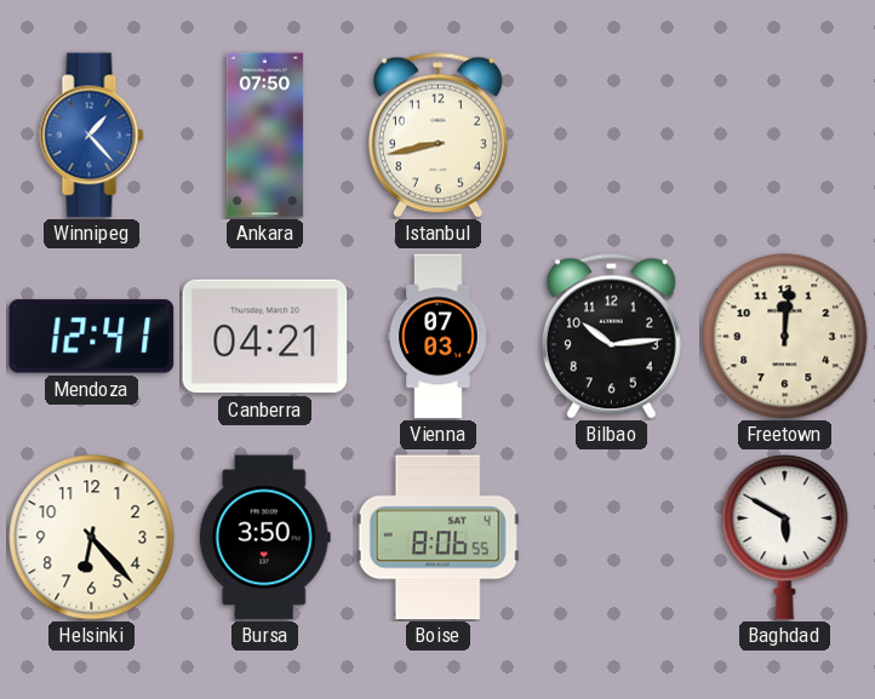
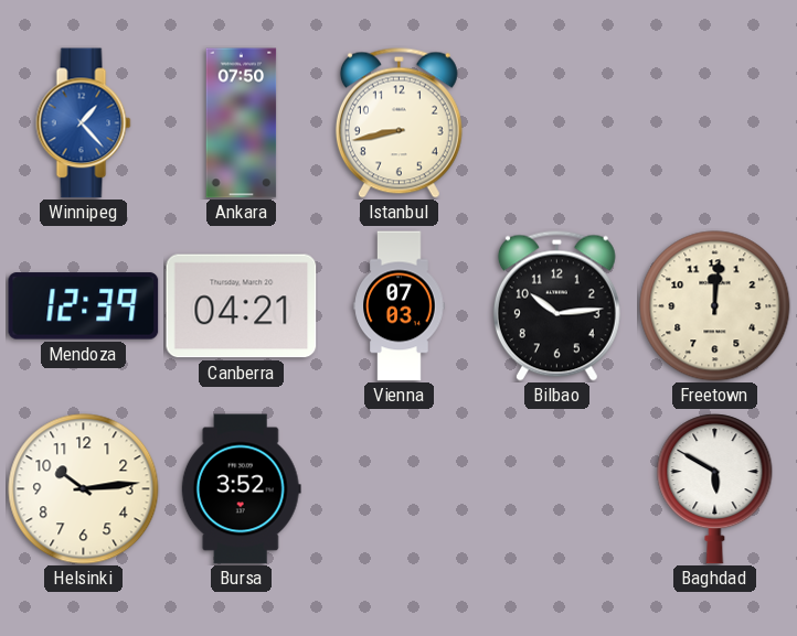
Mendoza: 12:41 -> 12:39 (84, 306)
Helsinki: 6:23 -> 10:14 (84, 489)
Bursa: 3:50 -> 3:52 (241, 489)
Boise: 8:06 -> none (438, 538)
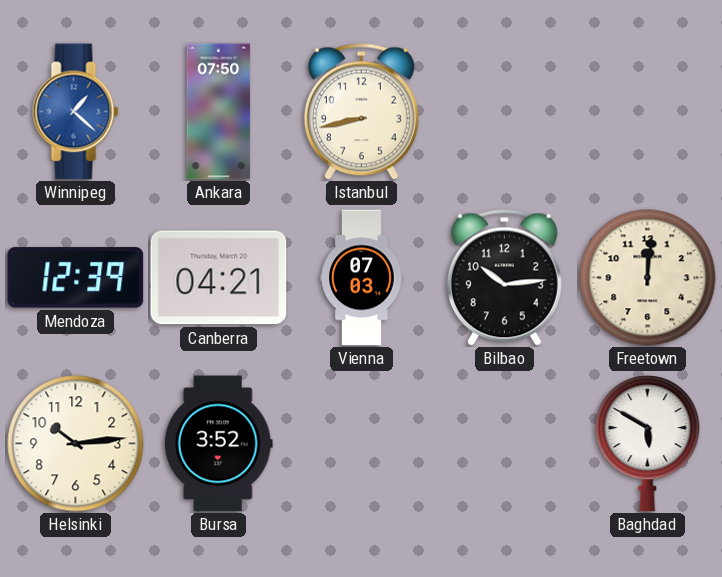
Winnipeg: 1:23 -> 1:22 (76, 112)
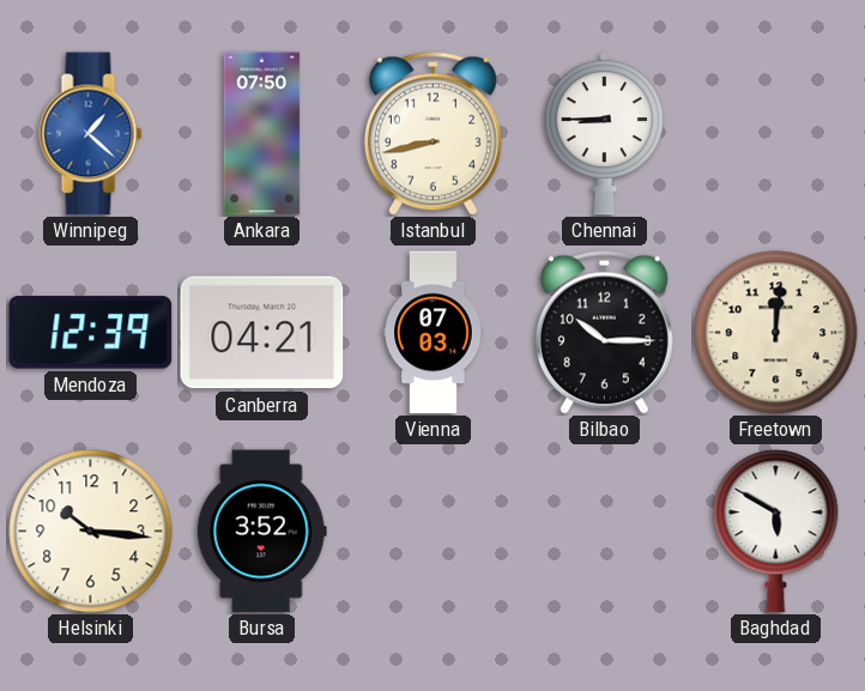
Chennai: none -> 8:45 (604, 133)
Bilbao: 10:14 -> 10:15 (604, 332)
Helsinki: 10:14 -> 10:16 (91, 532)
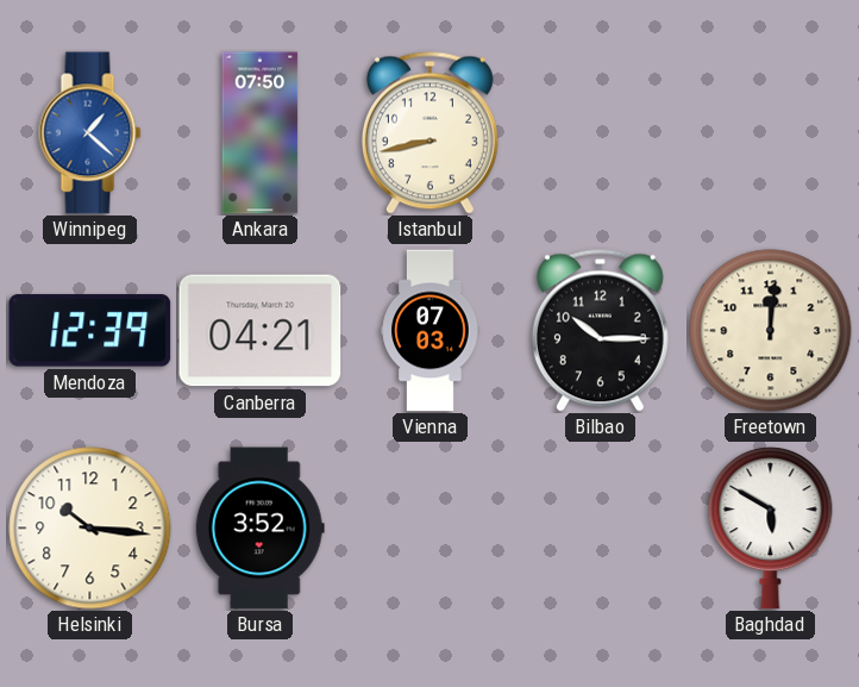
Chennai: 8:45 -> none (604, 133)
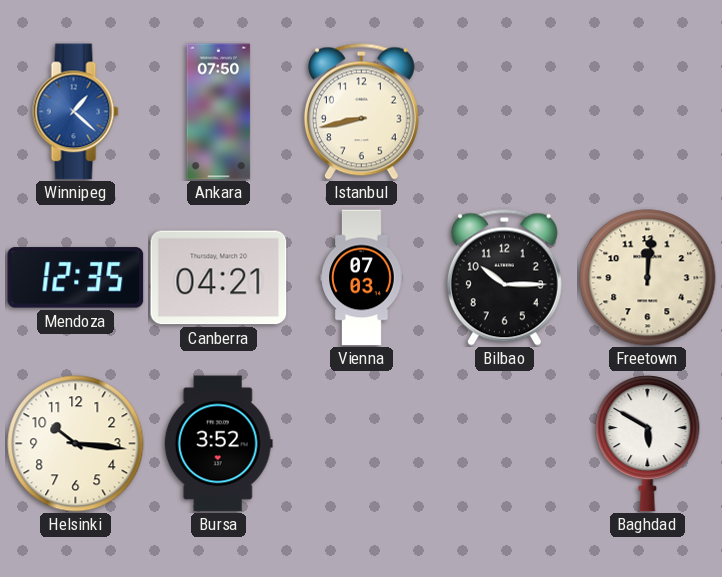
Mendoza: 12:39 -> 12:35 (76, 278)
